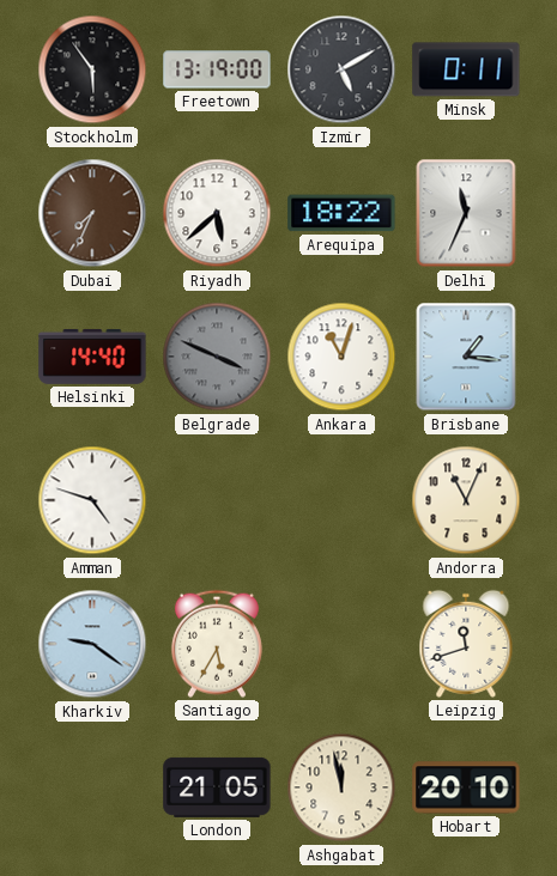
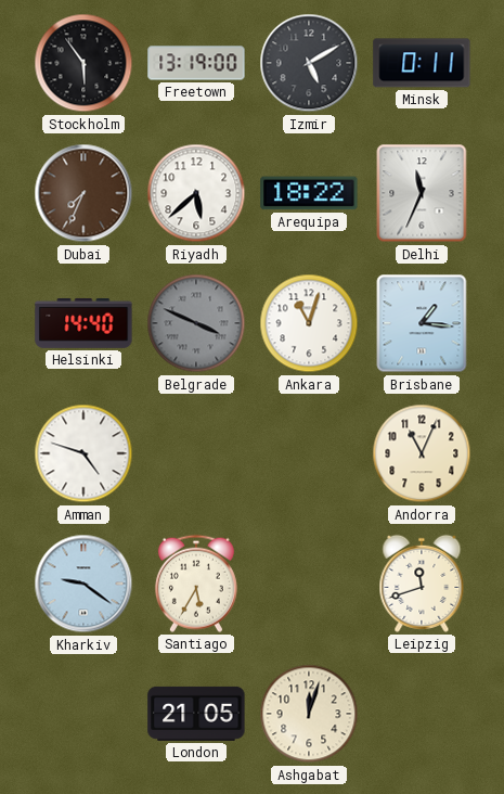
Ashgabat: 11:58 -> 12:03 (309, 714)
Hobart: 20:10 -> none (466, 787)
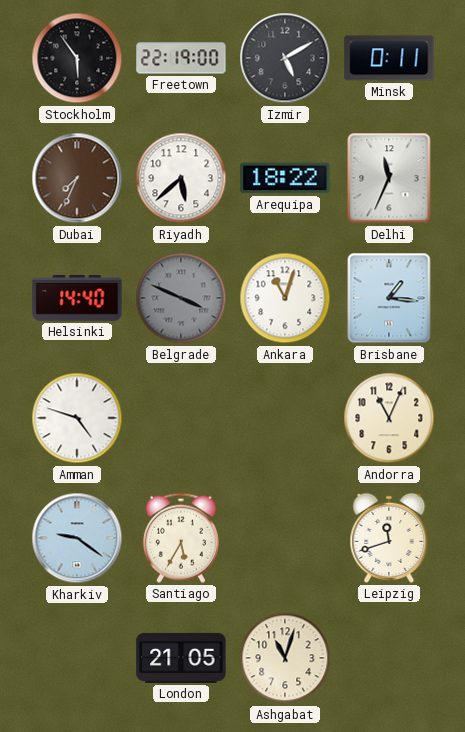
Freetown: 13:19 -> 22:19 (181, 58)
Ashgabat: 12:03 -> 11:03 (285, 658)
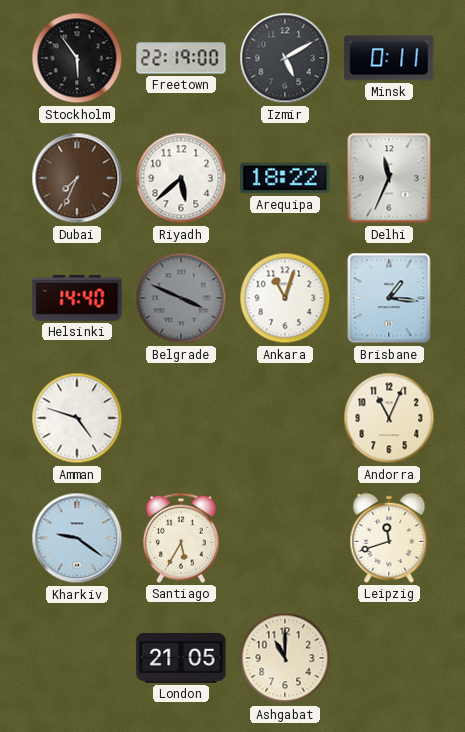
Ashgabat: 11:03 -> 11:00 (285, 658)
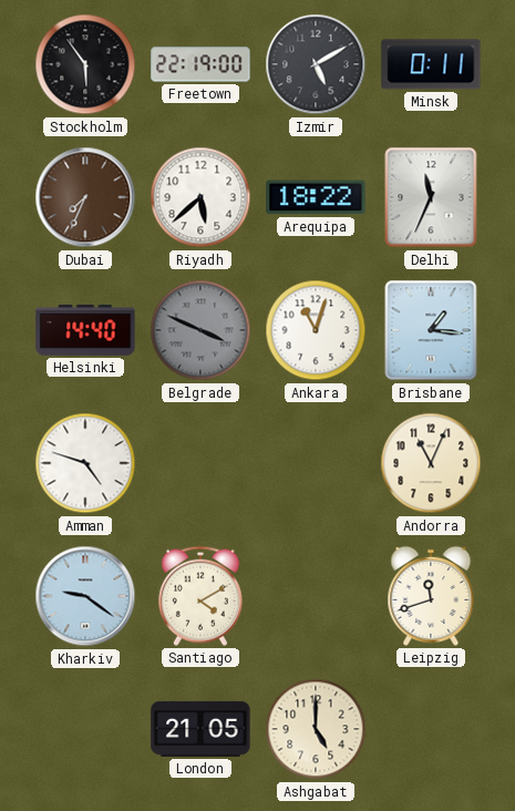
Santiago: 5:35 -> 4:10 (200, 596)
Ashgabat: 11:00 -> 5:00 (316, 729)
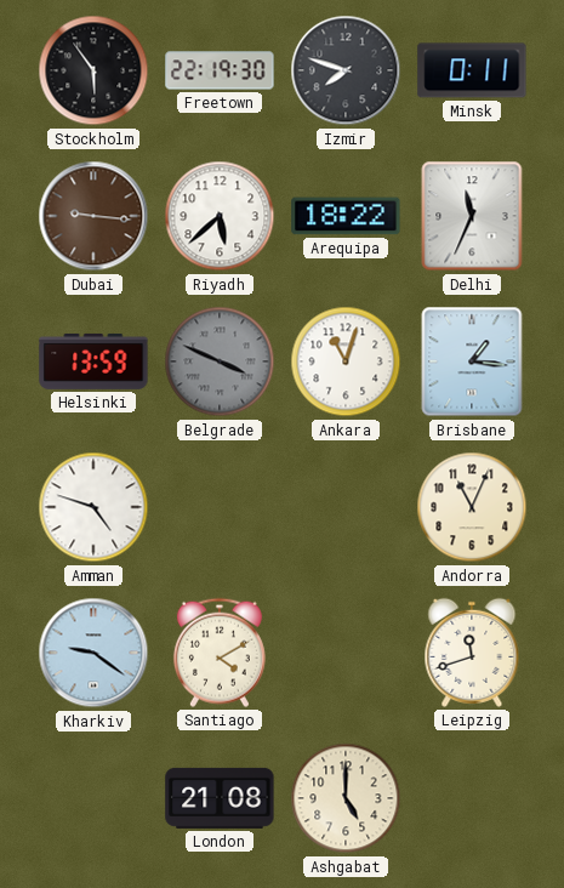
Freetown: 22:19:00 -> 22:19:30 (220, 70)
Izmir: 5:10 -> 7:48 (346, 70)
Dubai: 7:34 -> 9:16 (93, 216)
Helsinki: 14:40 -> 13:59 (93, 362)
London: 21:05 -> 21:08 (220, 798)
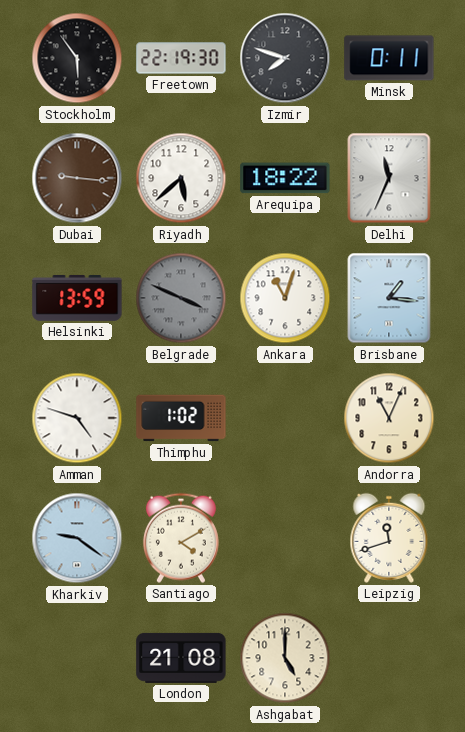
Thimphu: none -> 1:02 (181, 418)
